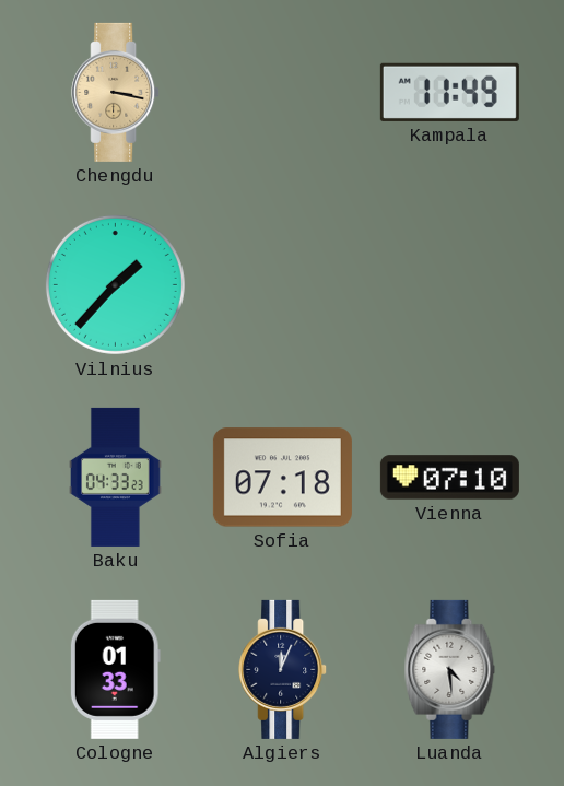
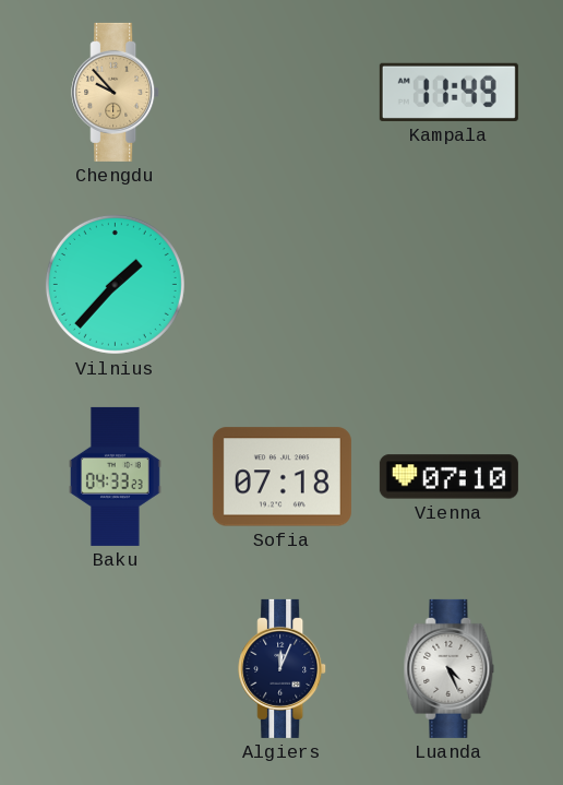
Chengdu: 3:17 -> 9:53 (116, 92)
Cologne: 01:33 -> none (115, 669)
Luanda: 4:29 -> 4:26 (450, 668)
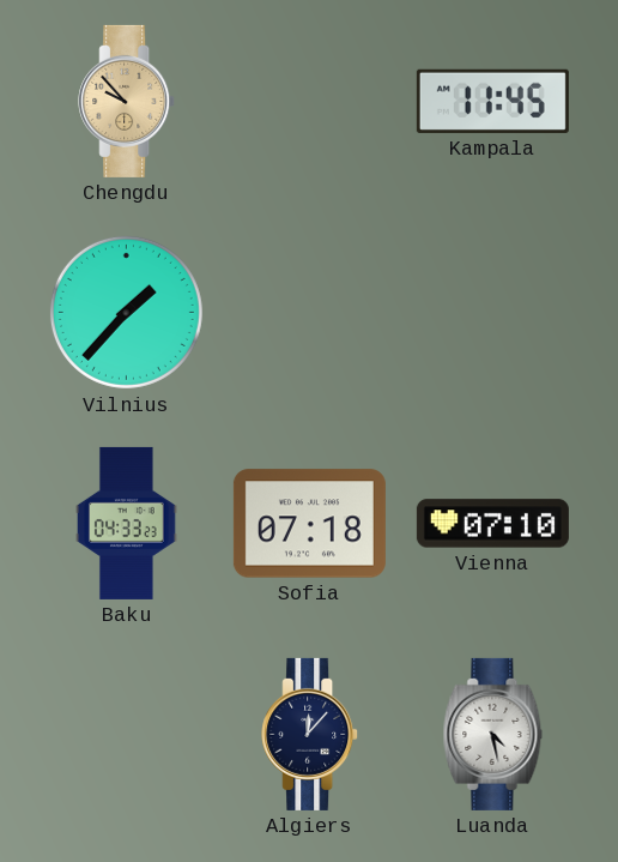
Kampala: 11:49 -> 11:45 (492, 101)
Algiers: 12:04 -> 12:07 (310, 734)
Luanda: 4:26 -> 4:28 (493, 734)
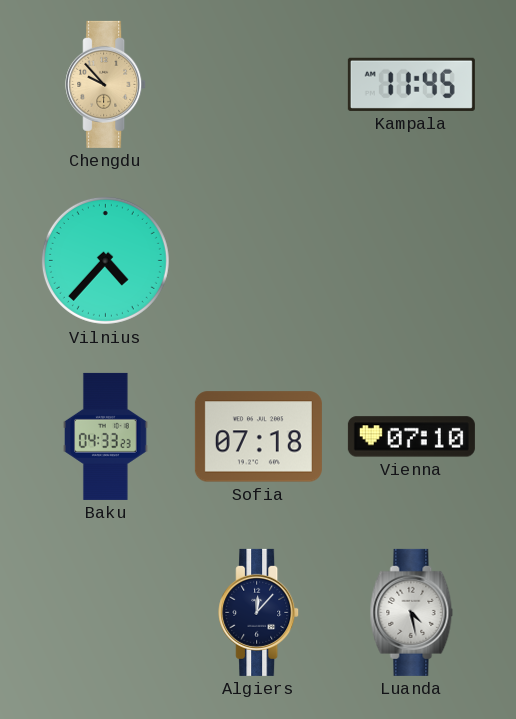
Vilnius: 1:37 -> 4:37 (105, 260)
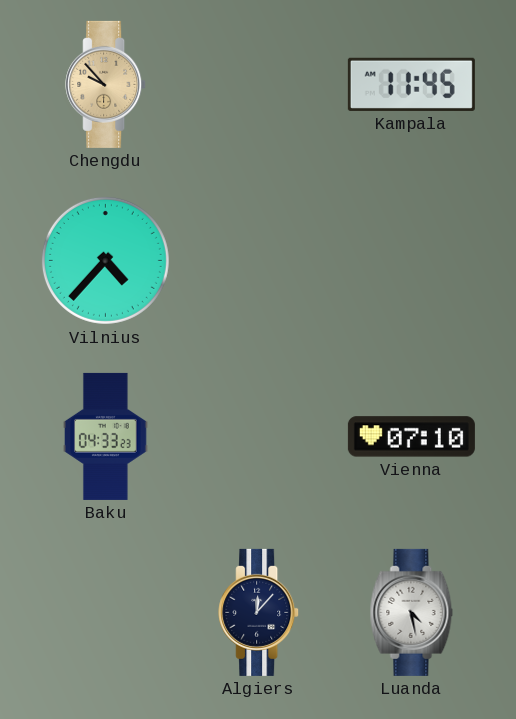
Sofia: 07:18 -> none (258, 437)
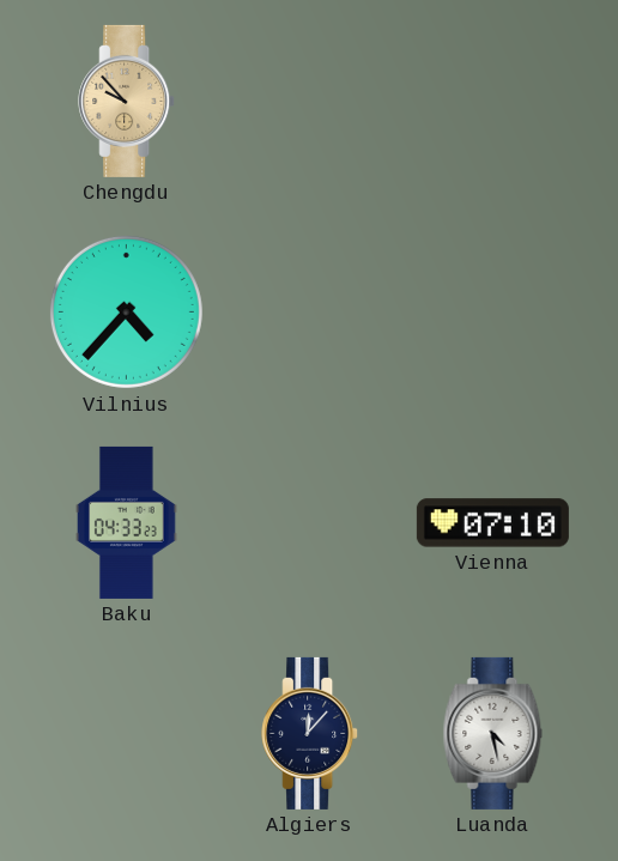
Kampala: 11:45 -> none (411, 84)
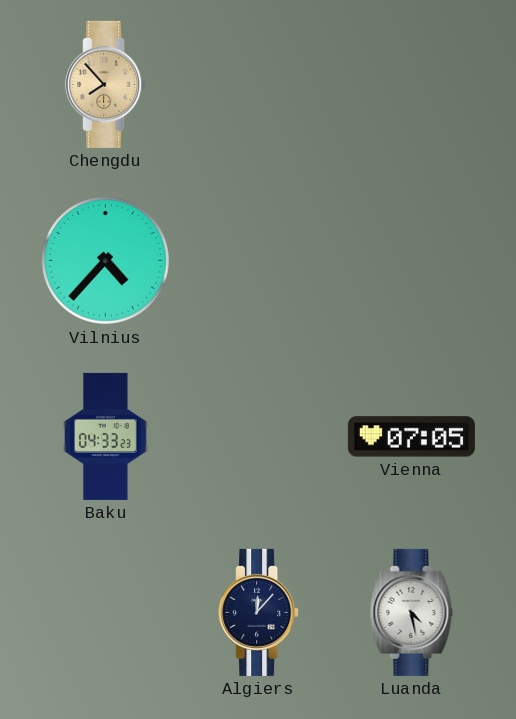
Chengdu: 9:53 -> 7:53 (106, 84)
Vienna: 07:10 -> 07:05 (411, 437)
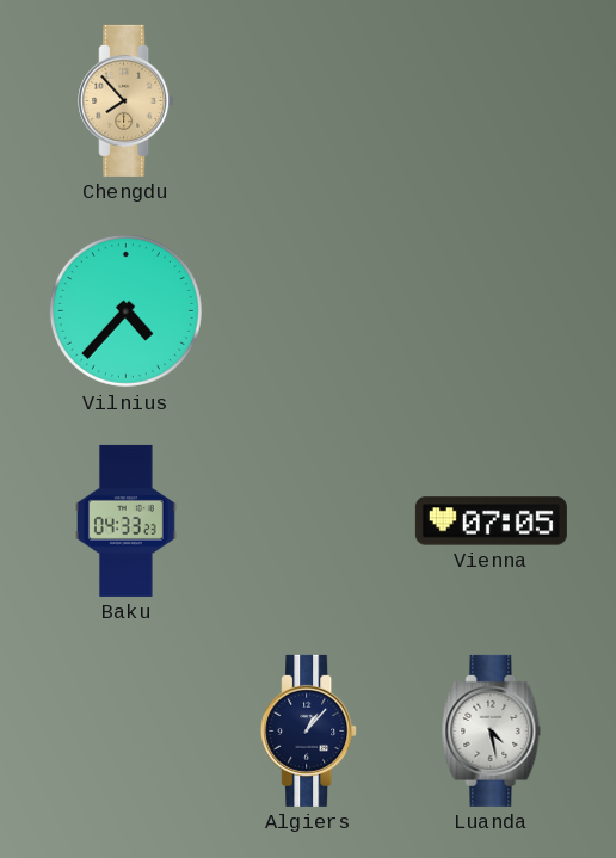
Algiers: 12:07 -> 1:07 (309, 730)
